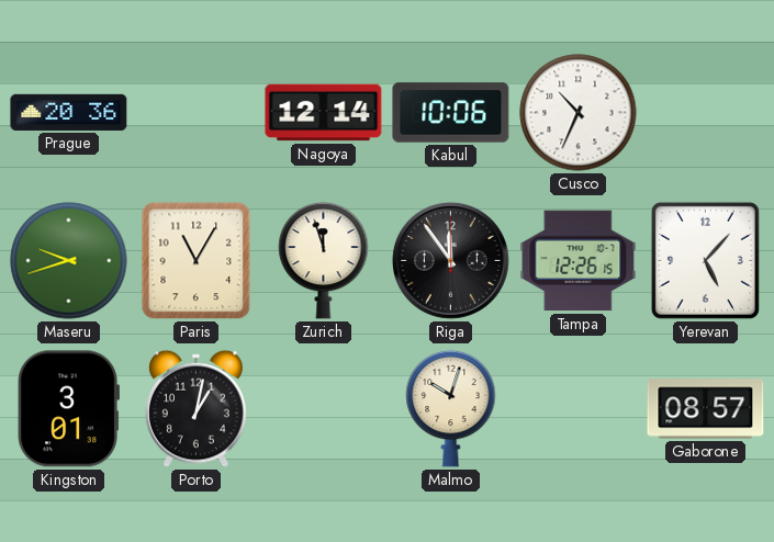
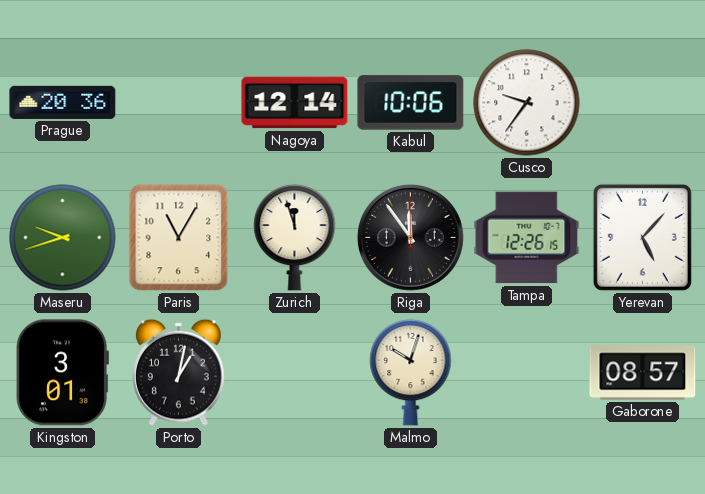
Cusco: 10:34 -> 9:36 (527, 103)
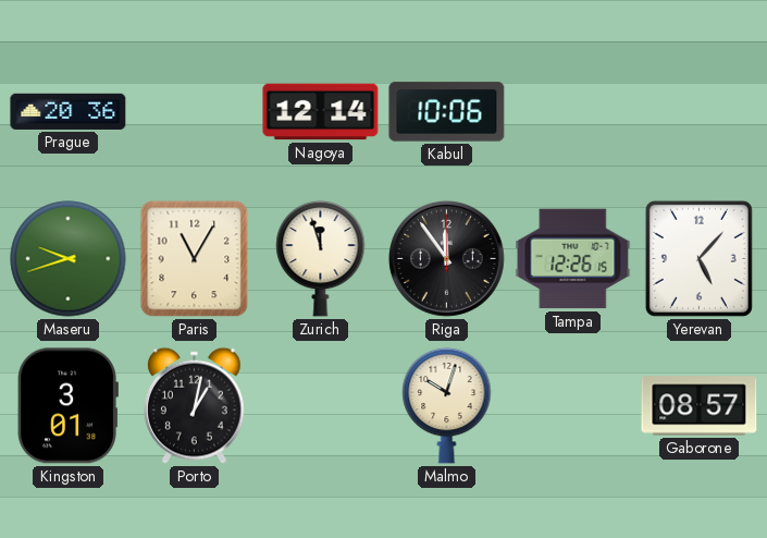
Cusco: 9:36 -> none (527, 103)
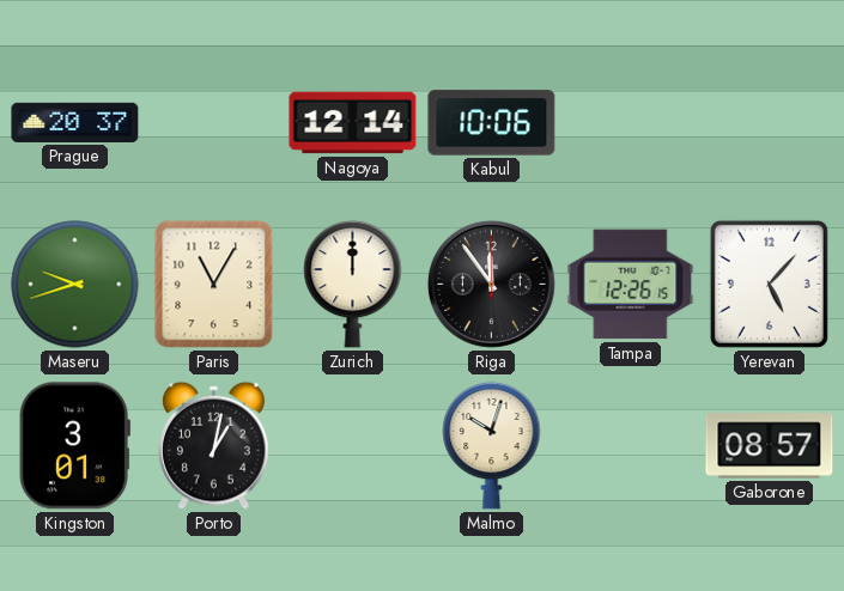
Prague: 20:36 -> 20:37 (75, 122)
Zurich: 11:57 -> 12:00 (353, 284)
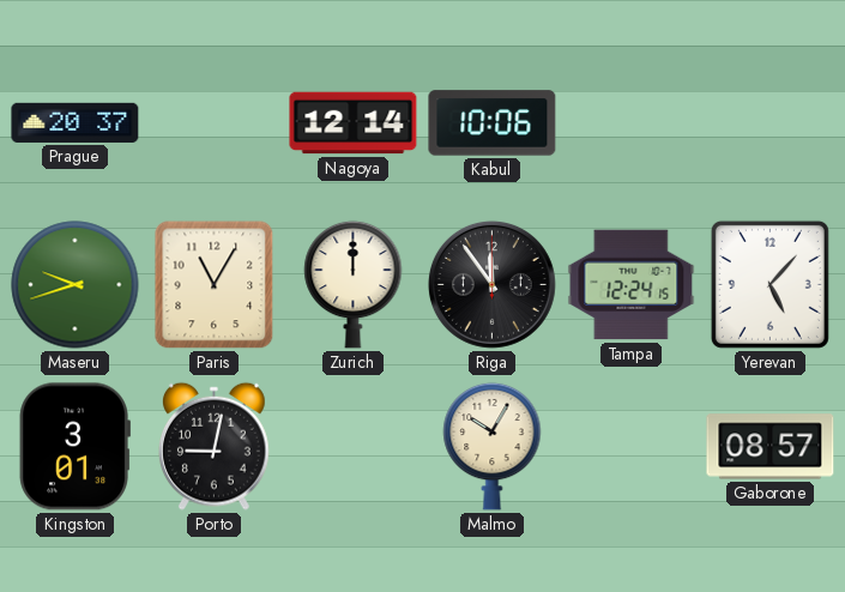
Tampa: 12:26 -> 12:24 (632, 285)
Porto: 1:02 -> 9:02 (215, 446)
Malmo: 10:03 -> 10:05 (493, 446)
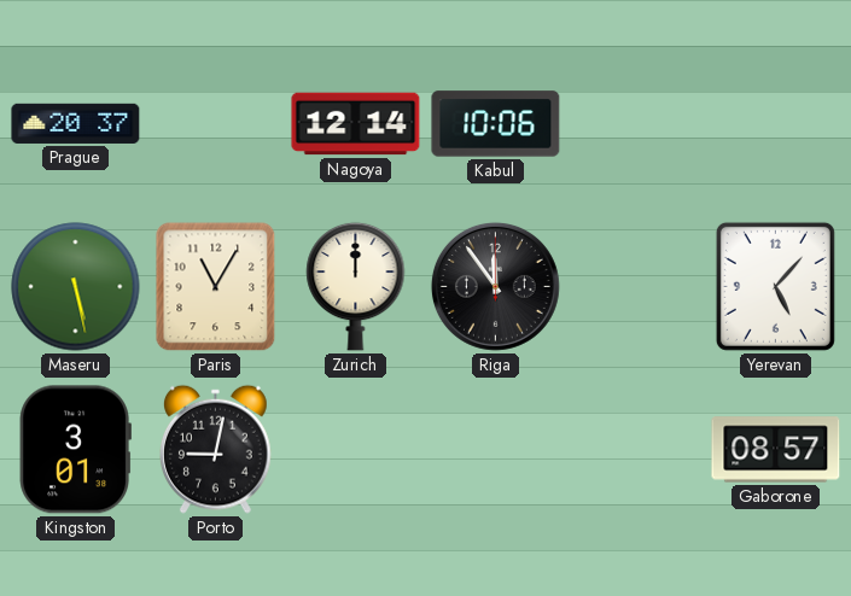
Maseru: 9:42 -> 5:28 (76, 287)
Tampa: 12:24 -> none (632, 285)
Malmo: 10:05 -> none (493, 446)
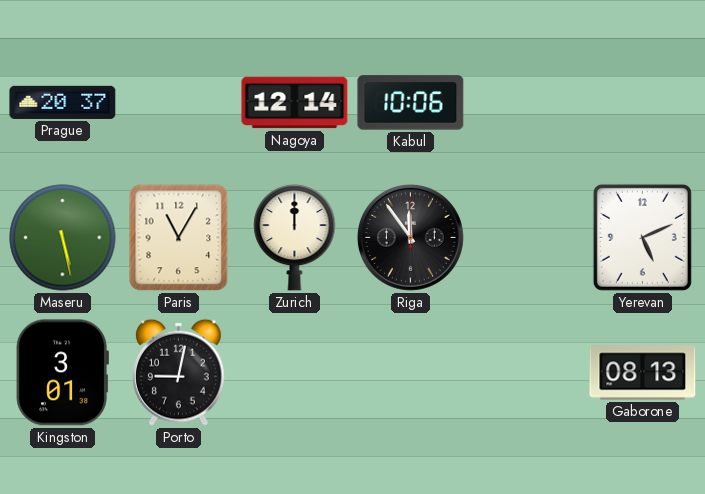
Yerevan: 5:07 -> 5:11 (642, 237)
Gaborone: 08:57 -> 08:13 (643, 373)
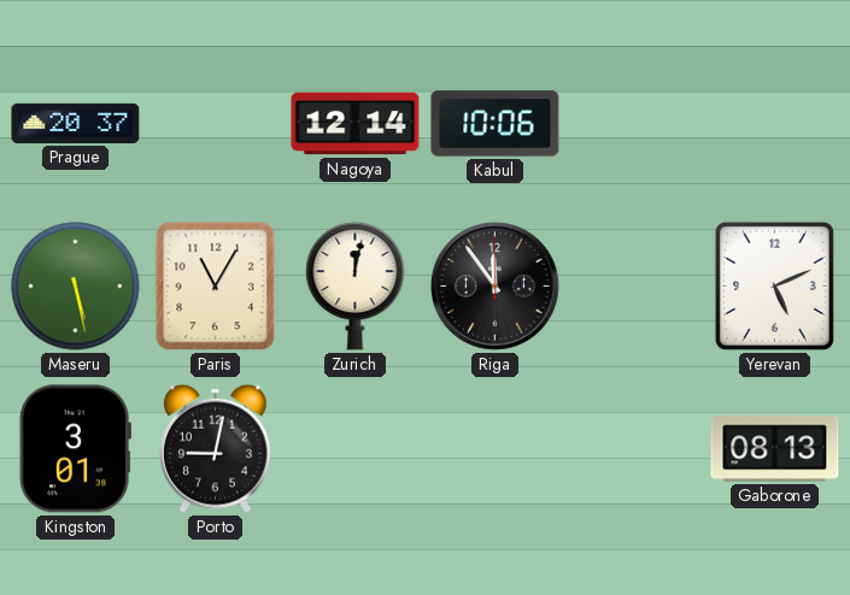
Zurich: 12:00 -> 12:02 (356, 285)
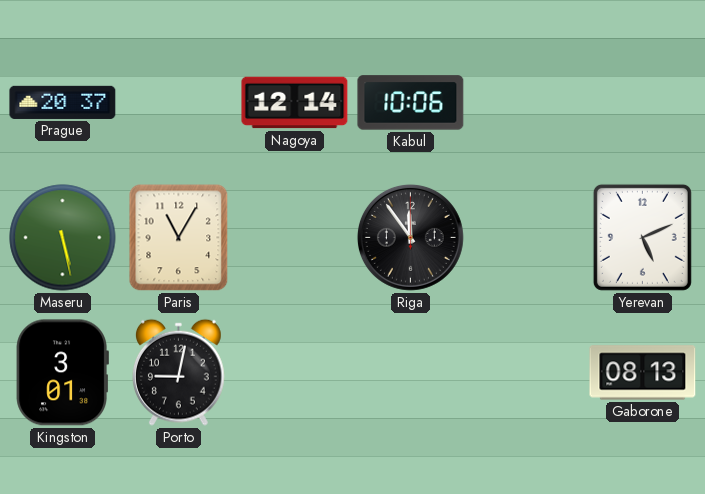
Zurich: 12:02 -> none (356, 285)
